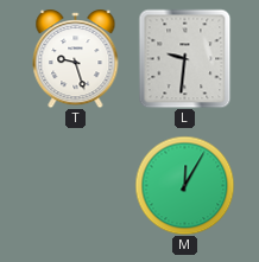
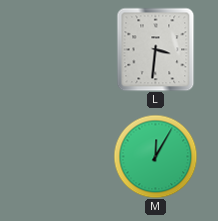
T: 9:27 -> none (76, 59)
L: 9:31 -> 3:31 (156, 49)
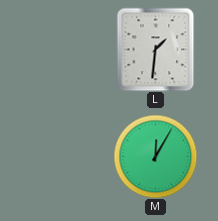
L: 3:31 -> 1:31 (156, 49)
